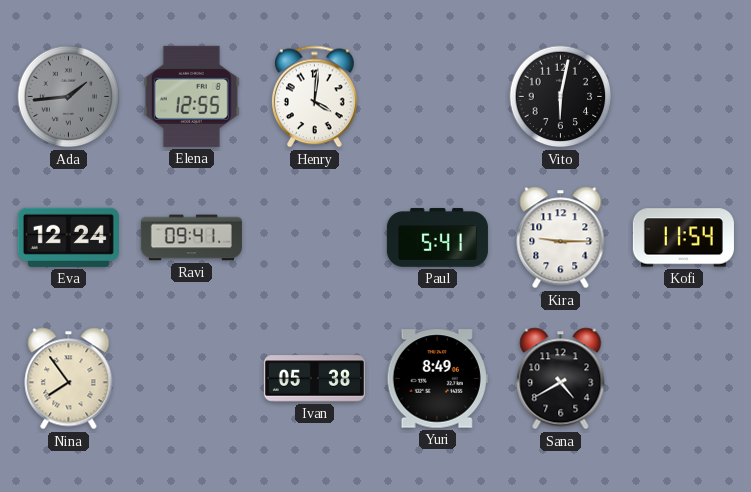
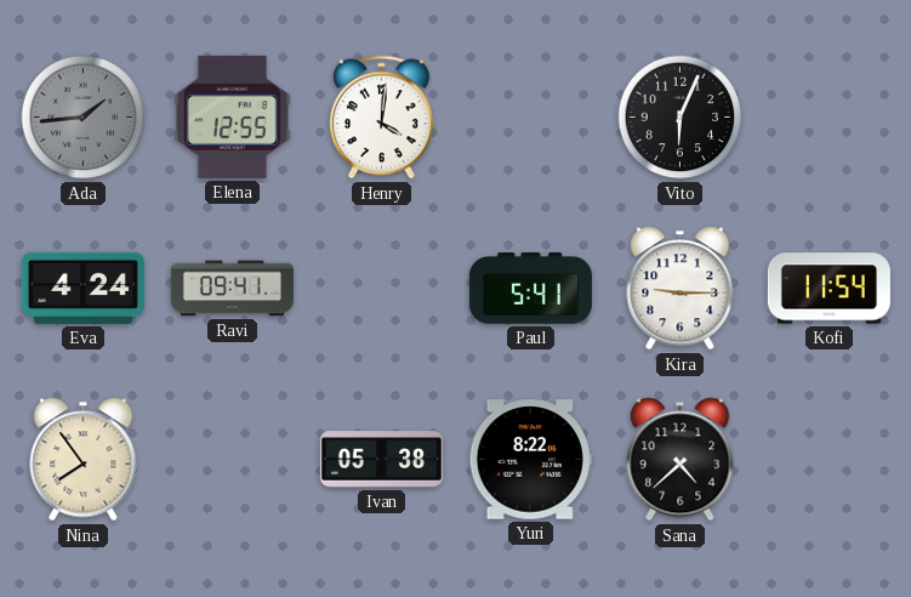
Vito: 6:02 -> 6:04 (681, 118)
Eva: 12:24 -> 4:24 (82, 288)
Yuri: 8:49 -> 8:22 (530, 460)
Sana: 4:40 -> 4:38 (681, 460)
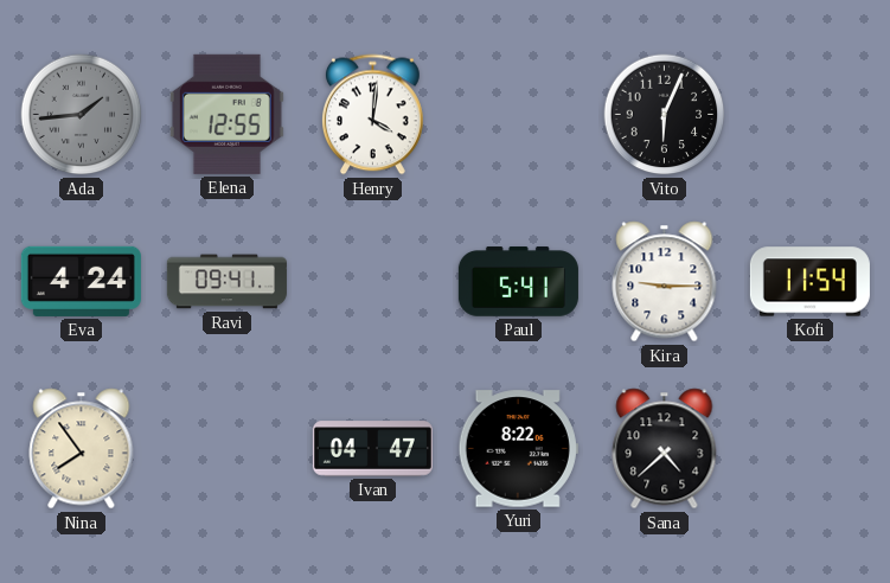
Ivan: 05:38 -> 04:47 (372, 449)
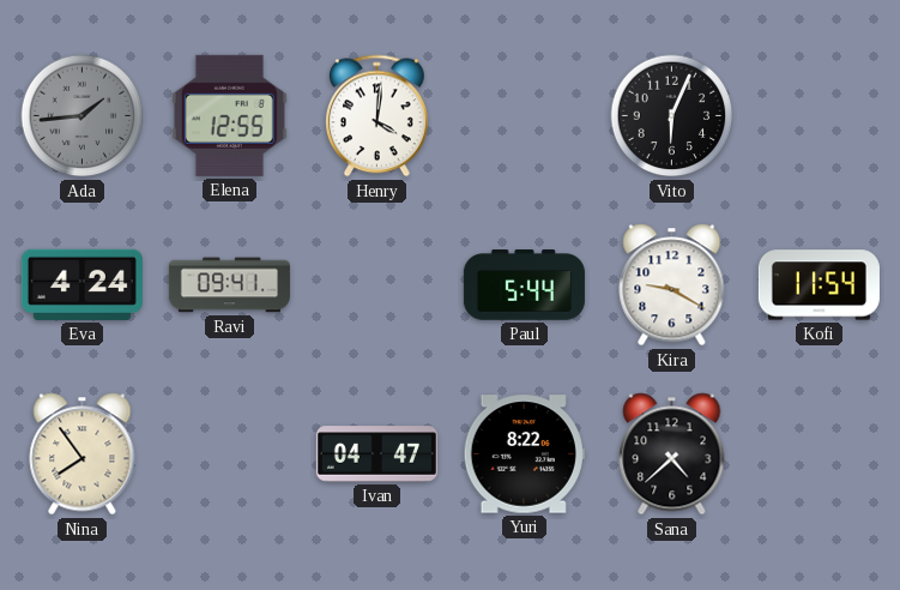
Paul: 5:41 -> 5:44 (524, 285)
Kira: 9:15 -> 9:20 (672, 285)
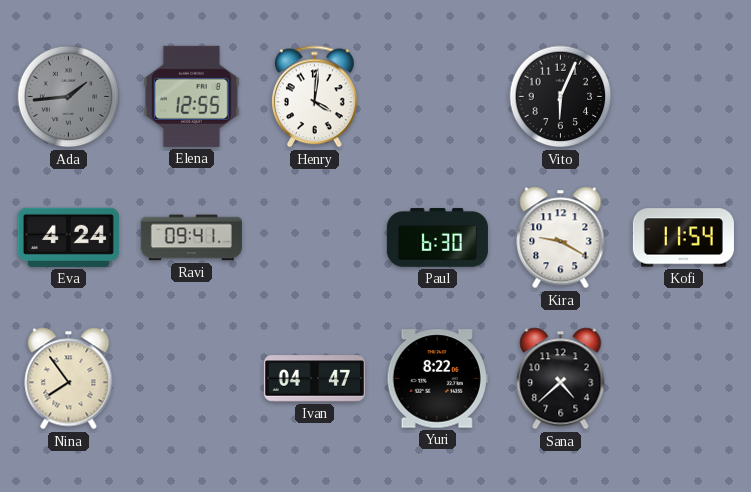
Paul: 5:44 -> 6:30 (437, 238)
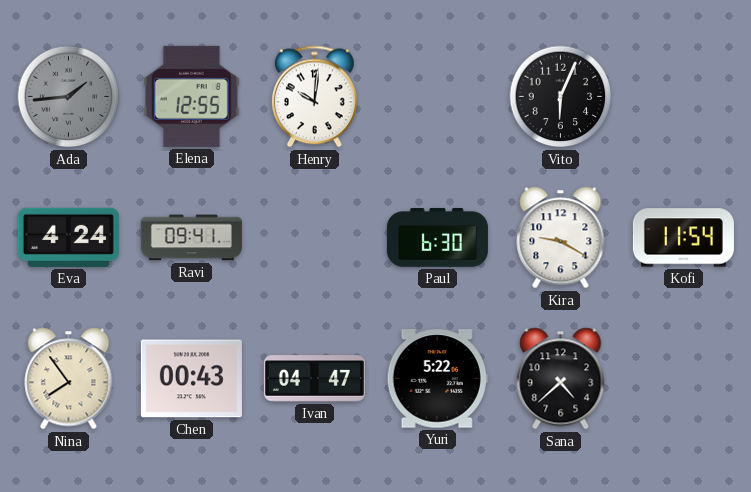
Henry: 4:01 -> 10:01 (314, 97)
Chen: none -> 00:43 (191, 379)
Yuri: 8:22 -> 5:22 (437, 379)
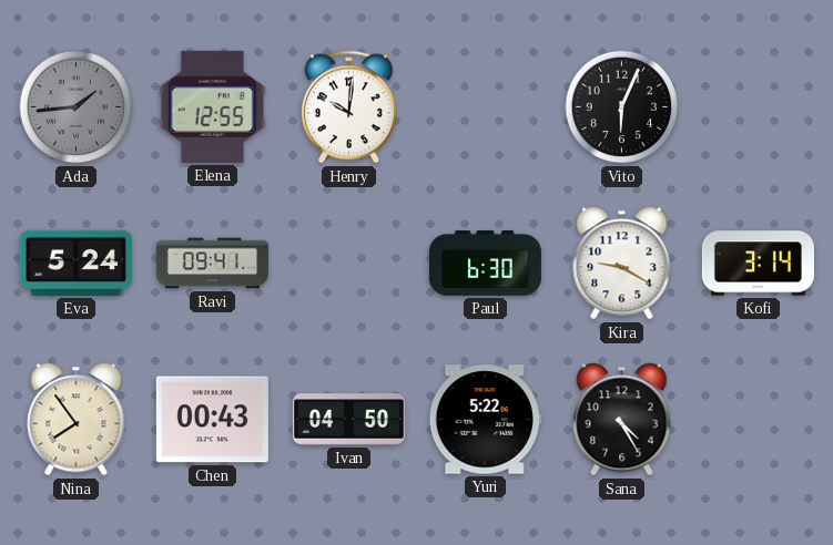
Eva: 4:24 -> 5:24 (75, 263)
Kofi: 11:54 -> 3:14 (758, 264)
Ivan: 04:47 -> 04:50 (348, 420)
Sana: 4:38 -> 4:25 (622, 420)
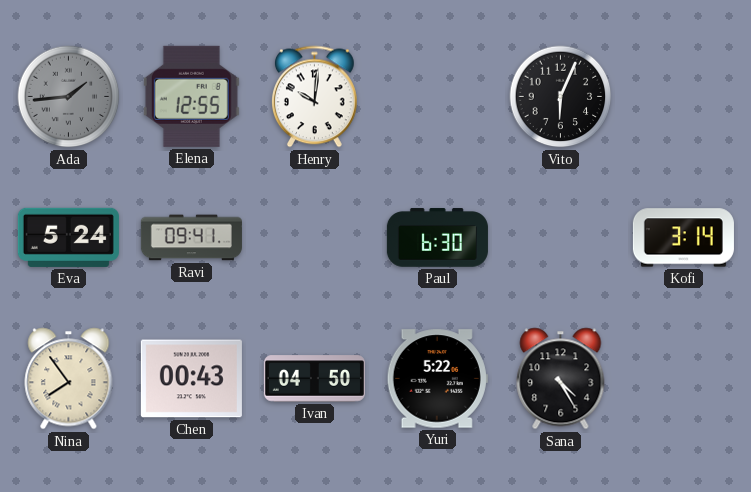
Kira: 9:20 -> none (622, 264)
